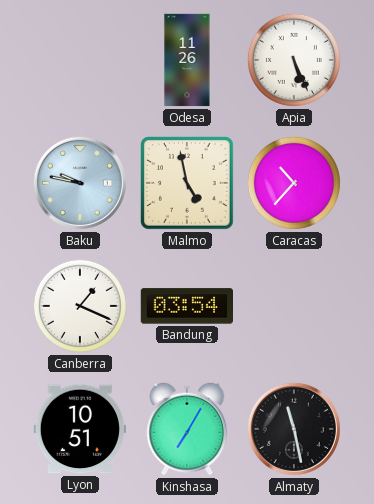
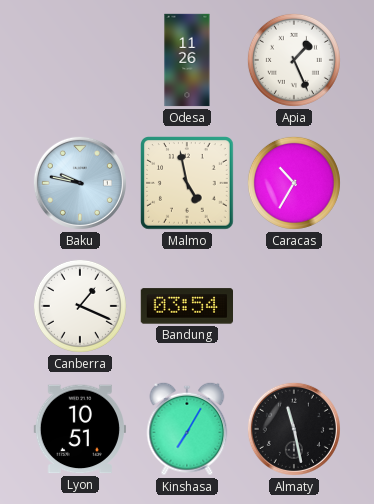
Apia: 5:26 -> 1:26 (294, 60)
Caracas: 10:37 -> 10:35 (294, 183)
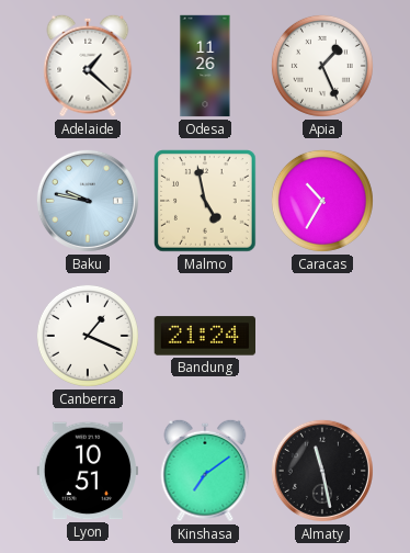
Adelaide: none -> 1:22 (88, 66)
Bandung: 03:54 -> 21:24 (204, 336)
Kinshasa: 7:05 -> 7:09 (205, 471)
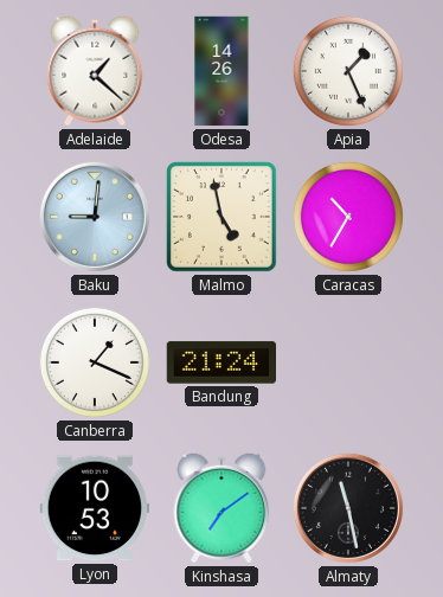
Odesa: 11:26 -> 14:26 (221, 71)
Baku: 9:47 -> 9:01 (95, 217)
Lyon: 10:51 -> 10:53 (94, 508)
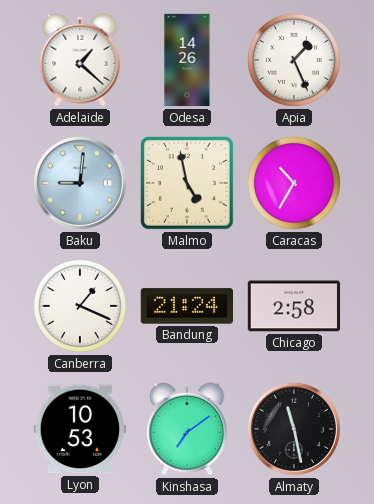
Chicago: none -> 2:58 (294, 306)
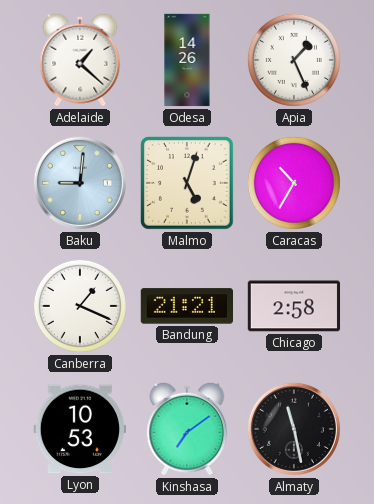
Malmo: 4:58 -> 5:03 (187, 183)
Bandung: 21:24 -> 21:21 (186, 306)
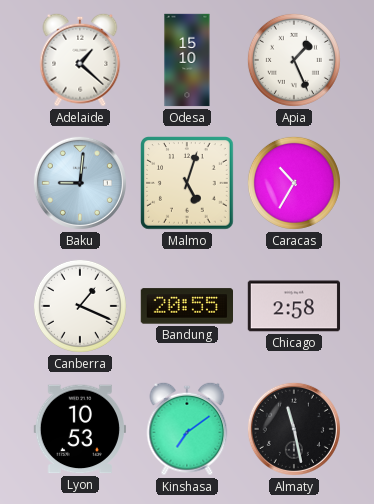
Odesa: 14:26 -> 15:10 (187, 60)
Bandung: 21:21 -> 20:55 (186, 306)
